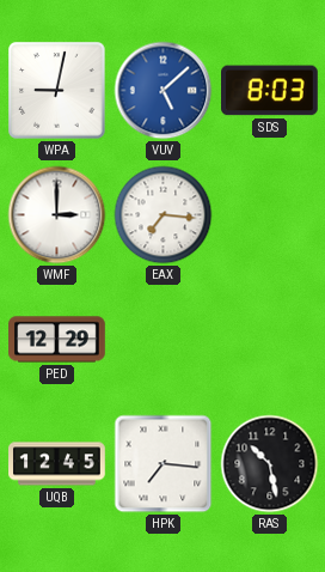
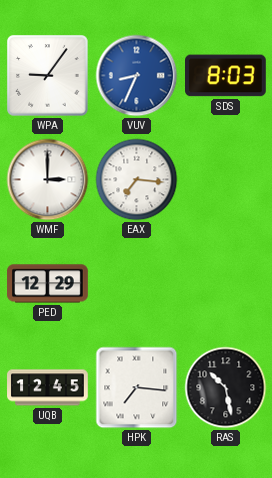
WPA: 9:02 -> 9:06 (48, 76)
VUV: 5:08 -> 8:34 (137, 76)
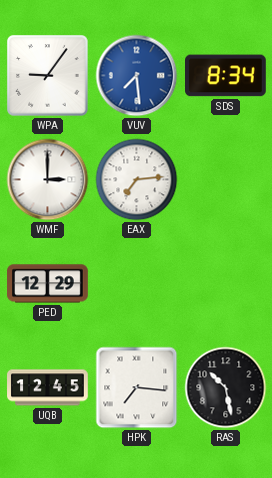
VUV: 8:34 -> 7:29 (137, 76)
SDS: 8:03 -> 8:34 (226, 76)
EAX: 7:16 -> 7:14 (137, 180)
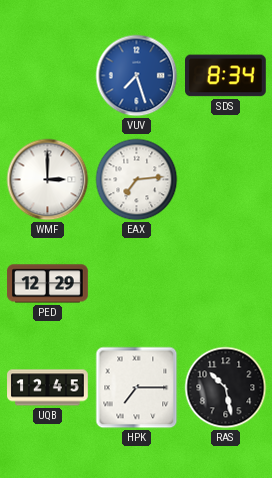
WPA: 9:06 -> none (48, 76)
VUV: 7:29 -> 7:27 (137, 76)
HPK: 7:16 -> 7:15 (137, 388)
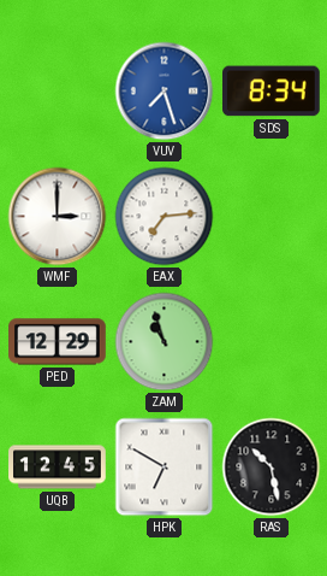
ZAM: none -> 10:57 (165, 342)
HPK: 7:15 -> 6:50 (165, 468)
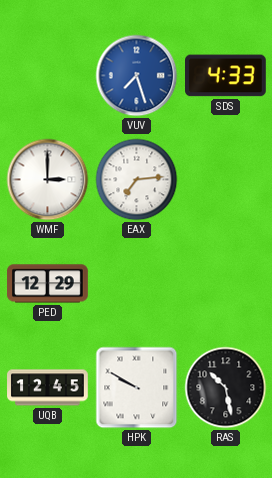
SDS: 8:34 -> 4:33 (226, 76)
ZAM: 10:57 -> none (165, 342)
HPK: 6:50 -> 9:50 (137, 388)
